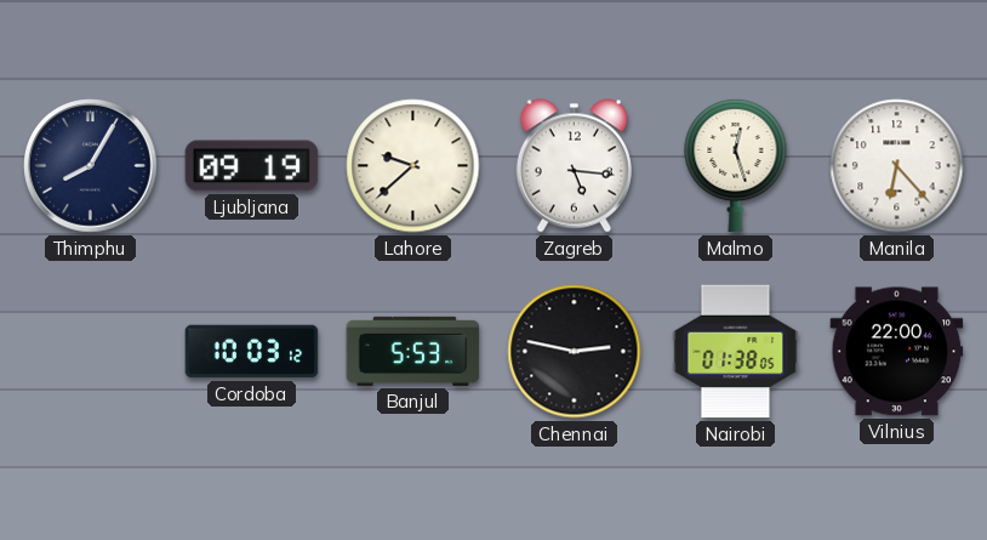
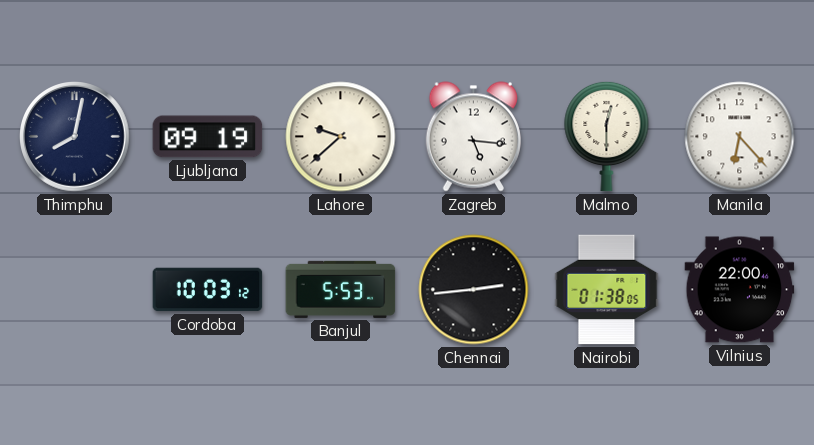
Thimphu: 8:05 -> 8:02 (75, 137)
Malmo: 12:27 -> 12:30 (607, 136)
Chennai: 2:47 -> 2:44 (474, 290)
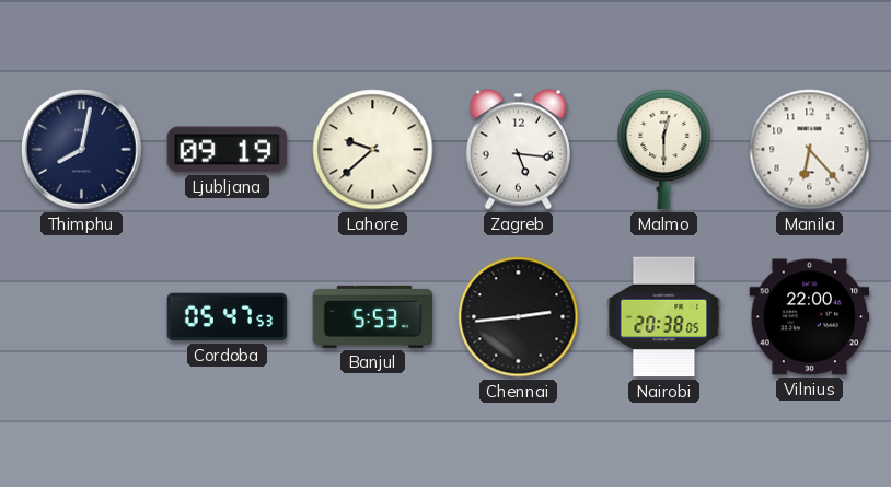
Cordoba: 10:03 -> 05:47 (228, 317)
Nairobi: 01:38 -> 20:38 (664, 317)
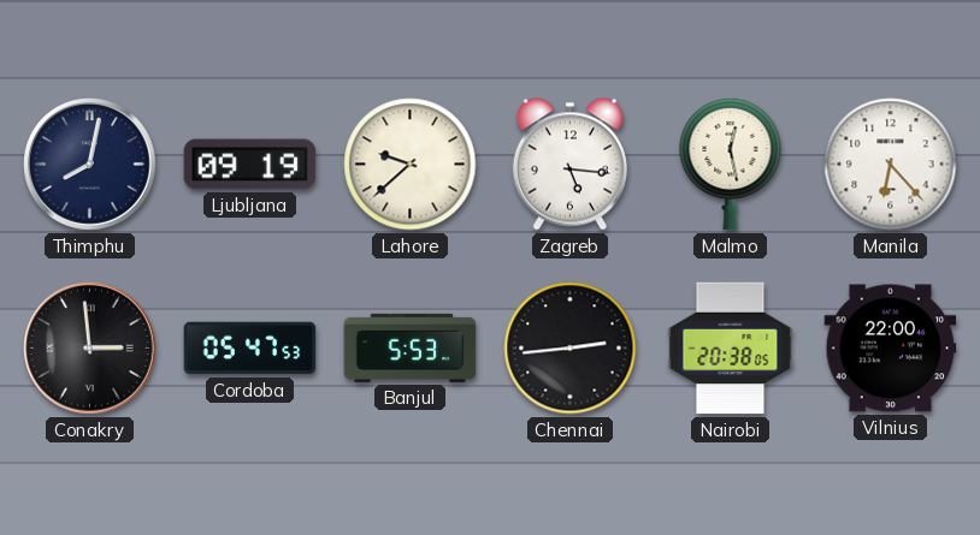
Malmo: 12:30 -> 12:28 (731, 164)
Conakry: none -> 2:59 (90, 349)
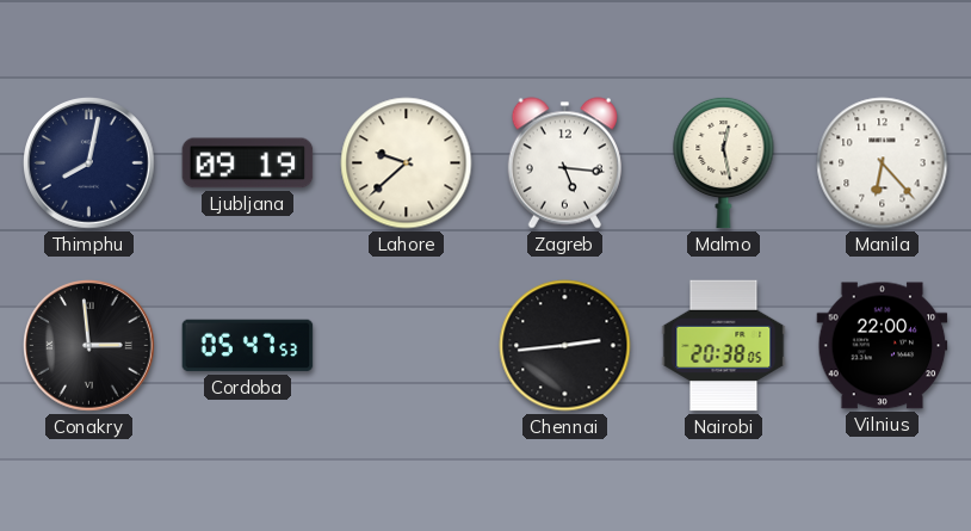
Banjul: 5:53 -> none (411, 347)
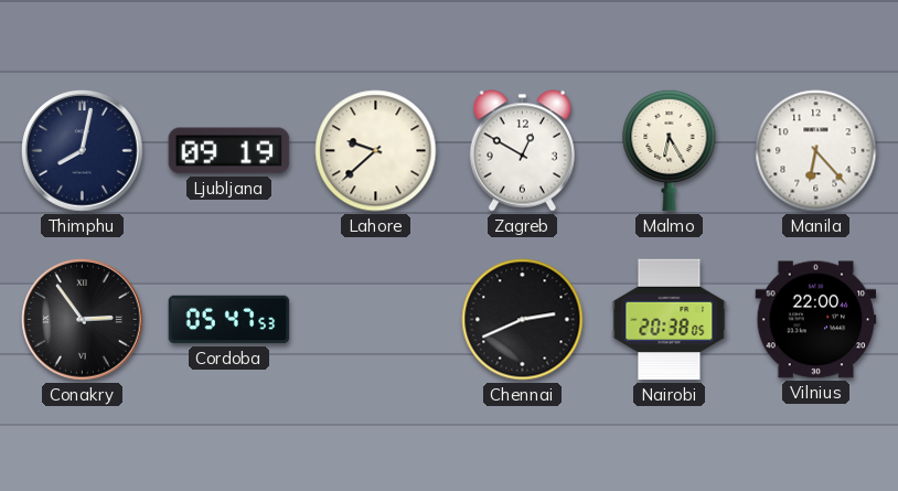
Zagreb: 5:16 -> 12:50 (522, 151)
Malmo: 12:28 -> 6:25 (670, 150)
Conakry: 2:59 -> 2:54 (83, 320)
Chennai: 2:44 -> 2:41 (523, 320)
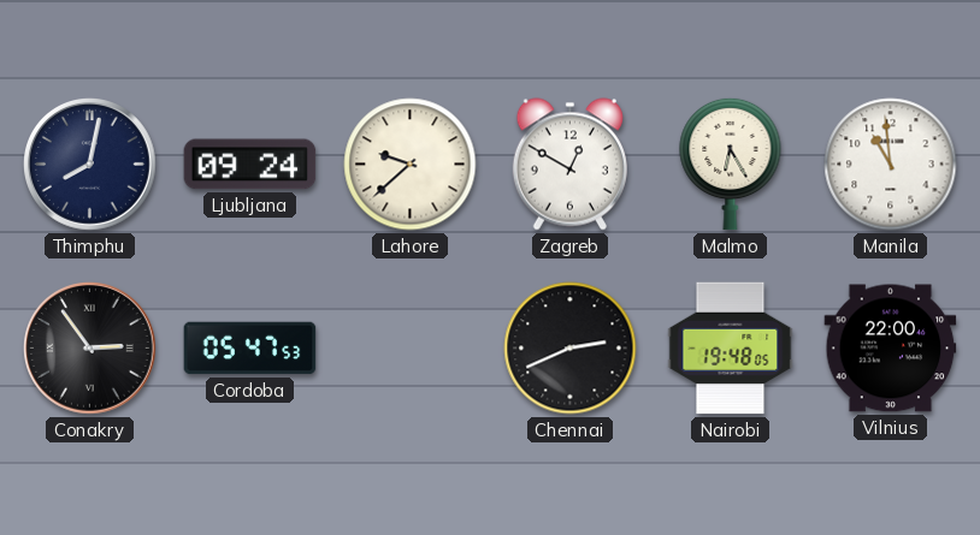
Ljubljana: 09:19 -> 09:24 (250, 165)
Manila: 6:23 -> 10:59 (891, 165)
Nairobi: 20:38 -> 19:48 (731, 349)
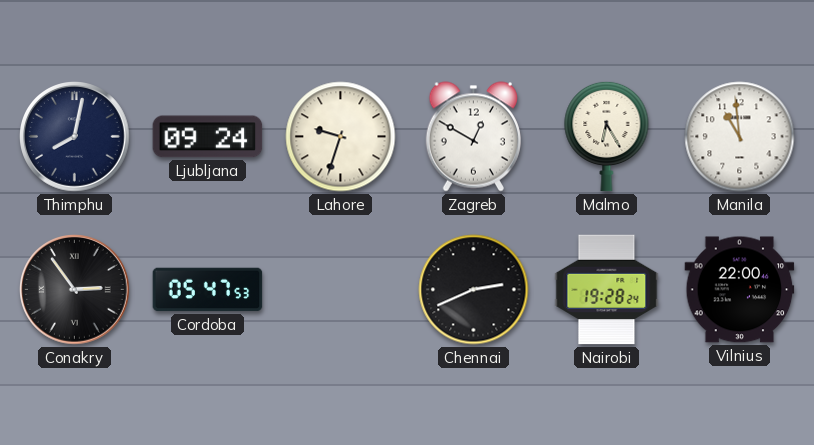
Lahore: 9:38 -> 9:33 (341, 137)
Nairobi: 19:48 -> 19:28 (607, 290)
